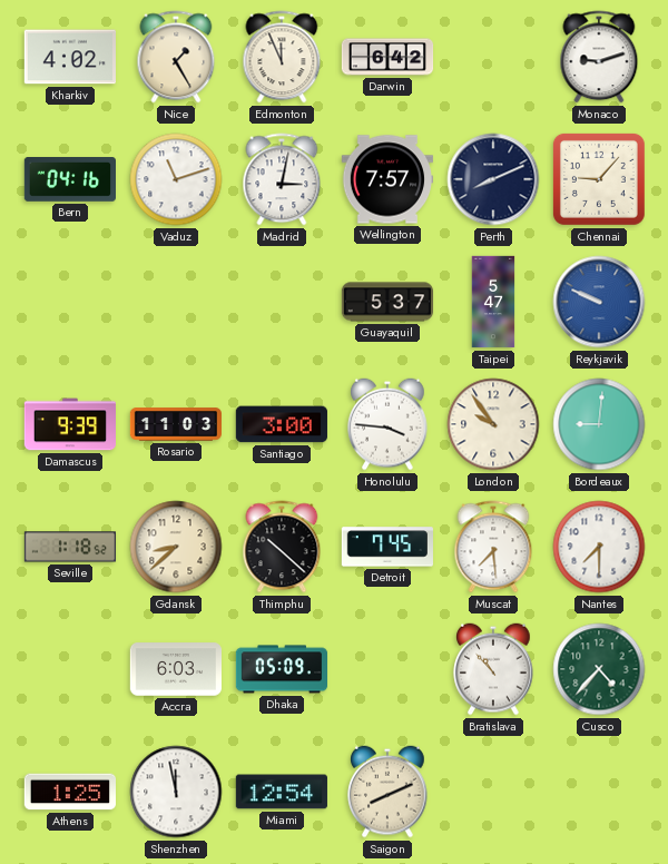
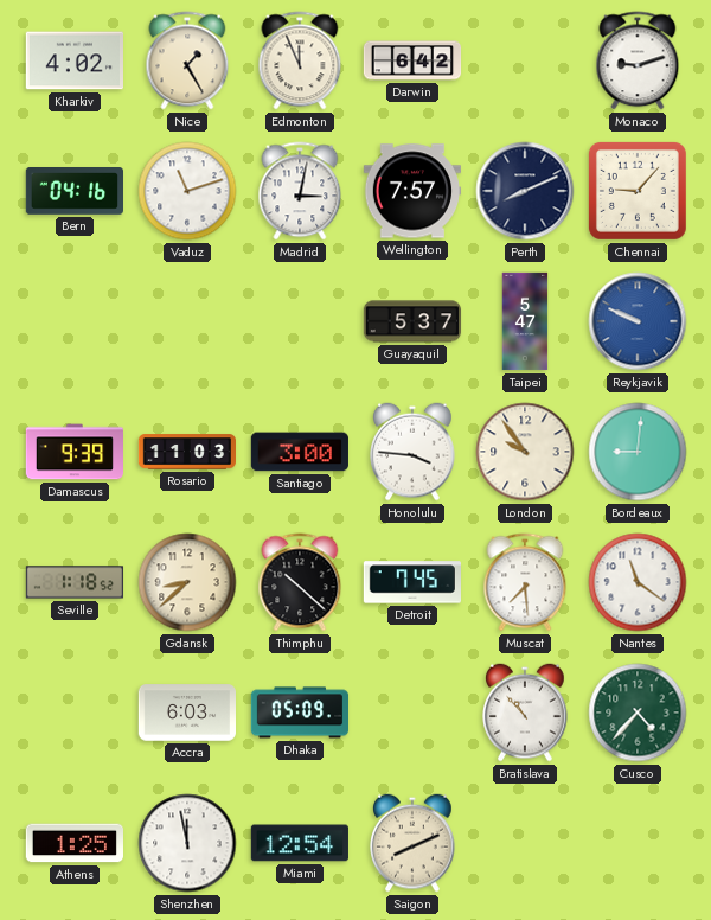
Nantes: 7:30 -> 11:21 (638, 582)
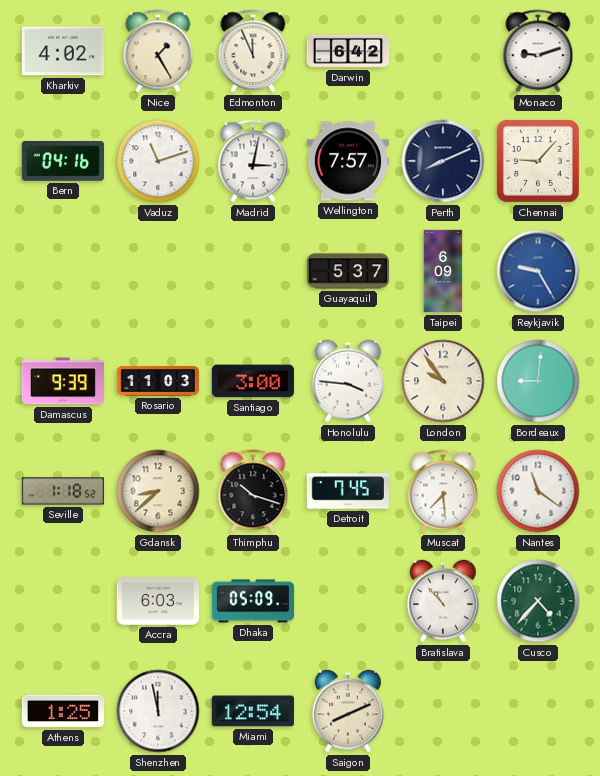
Taipei: 5:47 -> 6:09 (443, 271)
Reykjavik: 9:49 -> 9:25 (538, 271)
Thimphu: 10:22 -> 10:18 (253, 491)
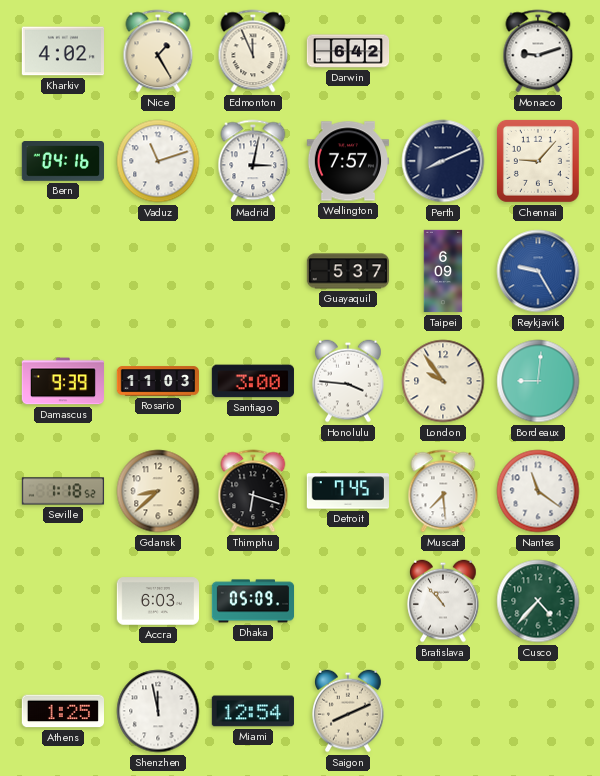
Thimphu: 10:18 -> 6:18 (253, 491)
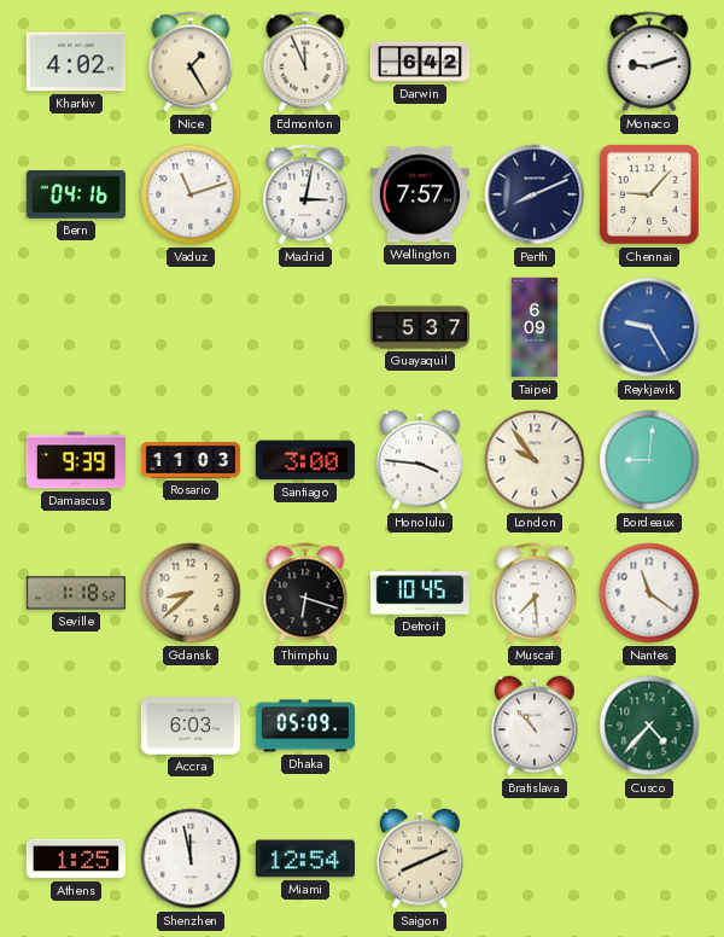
Detroit: 7:45 -> 10:45 (419, 593)
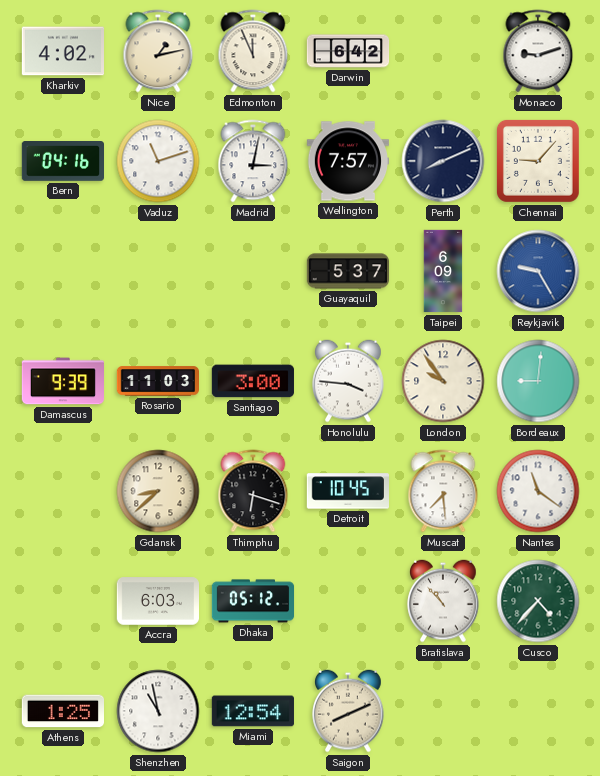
Nice: 1:25 -> 1:13 (158, 51)
Seville: 1:18 -> none (76, 593)
Dhaka: 05:09 -> 05:12 (253, 601)
Shenzhen: 11:58 -> 10:58 (158, 711)
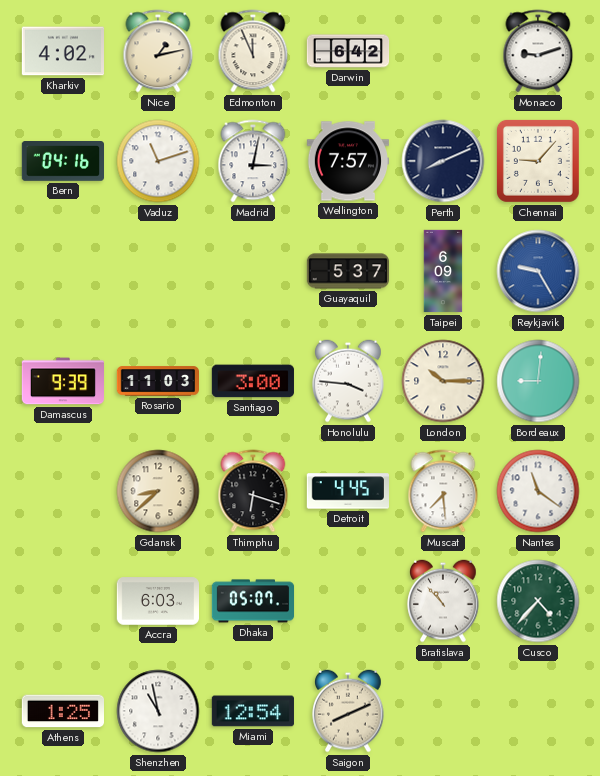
London: 9:54 -> 10:15 (443, 381)
Detroit: 10:45 -> 4:45 (347, 491)
Dhaka: 05:12 -> 05:07 (253, 601)
